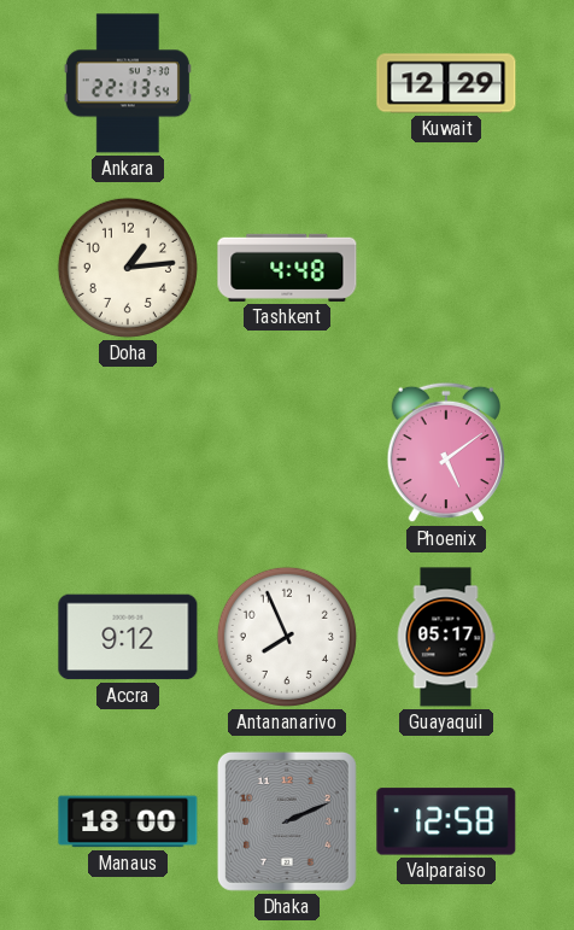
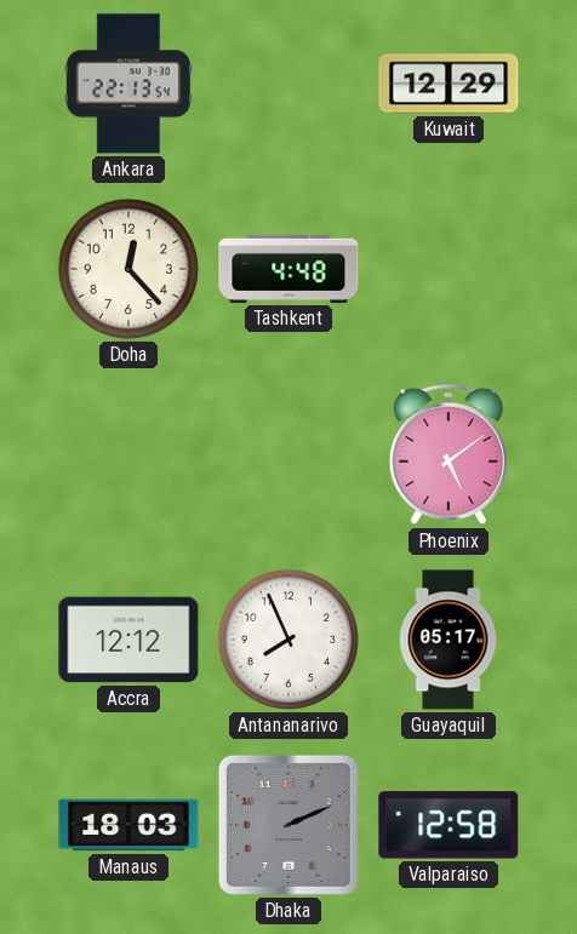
Doha: 1:14 -> 12:23 (128, 269)
Accra: 9:12 -> 12:12 (128, 640)
Manaus: 18:00 -> 18:03 (128, 825)
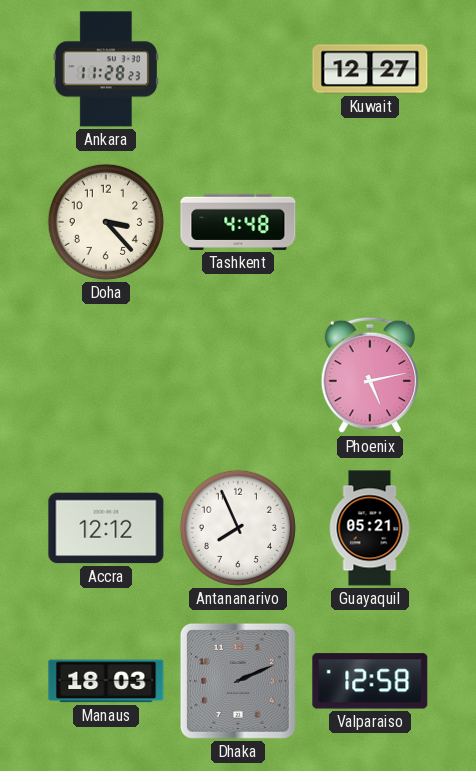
Ankara: 22:13 -> 11:28 (106, 69)
Kuwait: 12:29 -> 12:27 (370, 69)
Doha: 12:23 -> 3:23 (106, 222)
Phoenix: 5:09 -> 5:13 (370, 375)
Guayaquil: 05:17 -> 05:21 (370, 528)
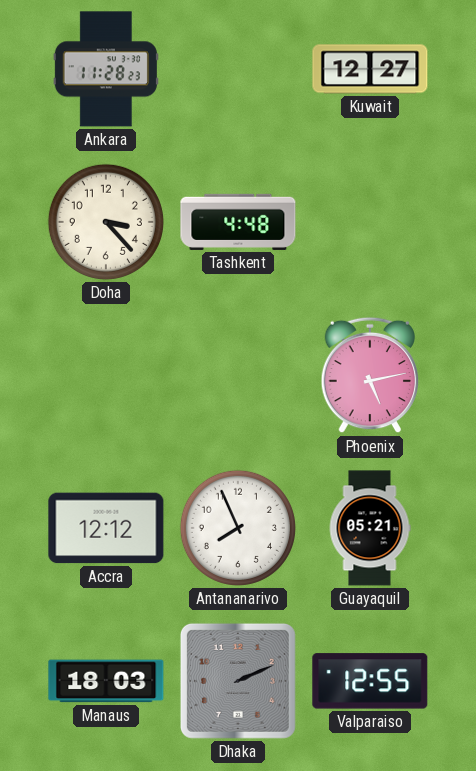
Valparaiso: 12:58 -> 12:55 (370, 681)
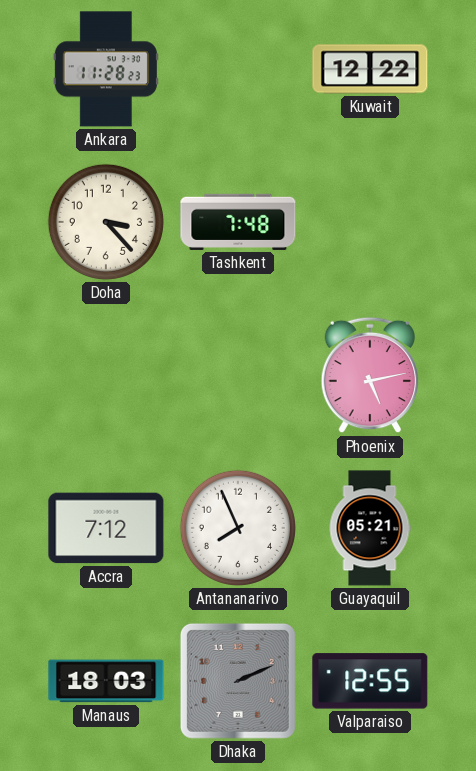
Kuwait: 12:27 -> 12:22 (370, 69)
Tashkent: 4:48 -> 7:48 (238, 222)
Accra: 12:12 -> 7:12 (106, 528)
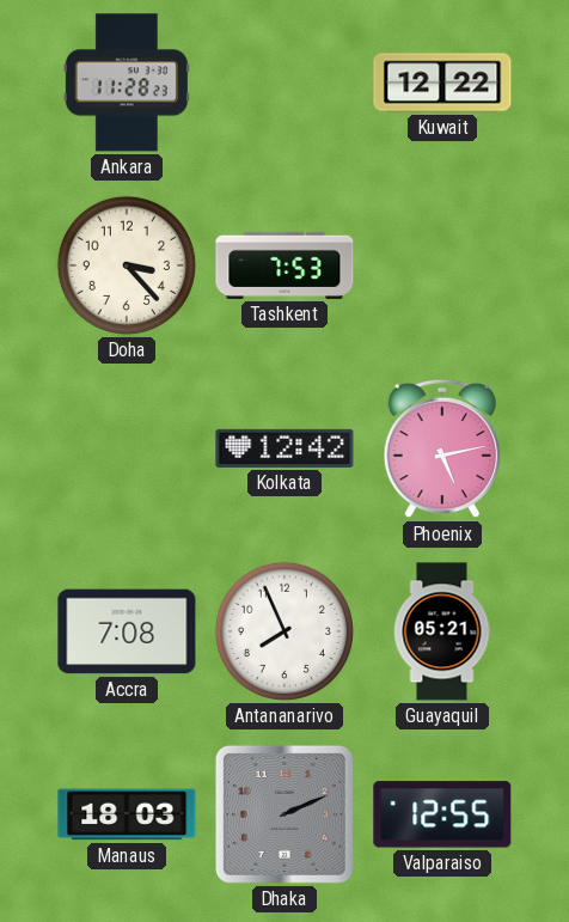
Tashkent: 7:48 -> 7:53 (284, 265)
Kolkata: none -> 12:42 (284, 448)
Accra: 7:12 -> 7:08 (127, 631)
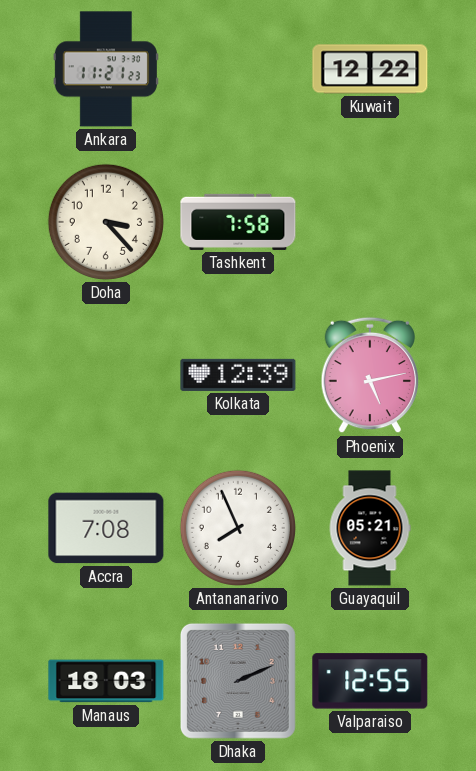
Ankara: 11:28 -> 11:21 (106, 69)
Tashkent: 7:53 -> 7:58 (238, 222)
Kolkata: 12:42 -> 12:39 (238, 375)
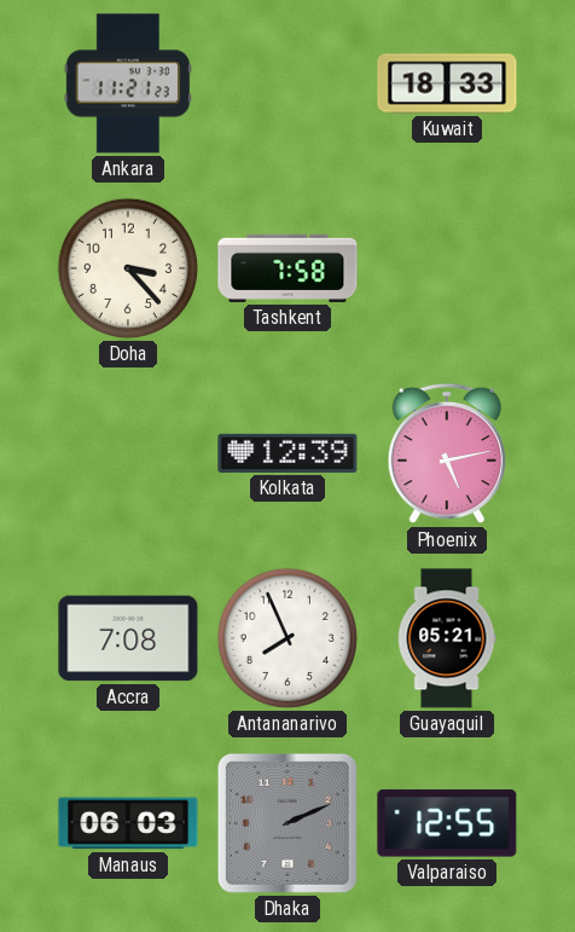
Kuwait: 12:22 -> 18:33 (447, 83)
Manaus: 18:03 -> 06:03 (128, 823)
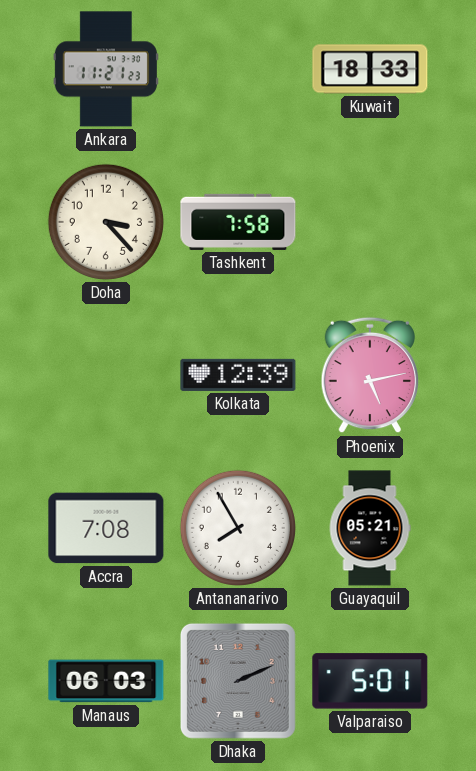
Antananarivo: 7:56 -> 7:55 (238, 528)
Valparaiso: 12:55 -> 5:01 (370, 681)
